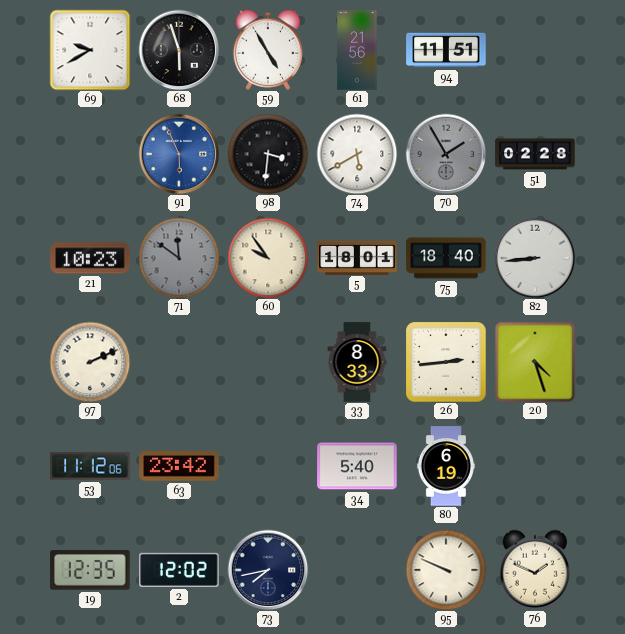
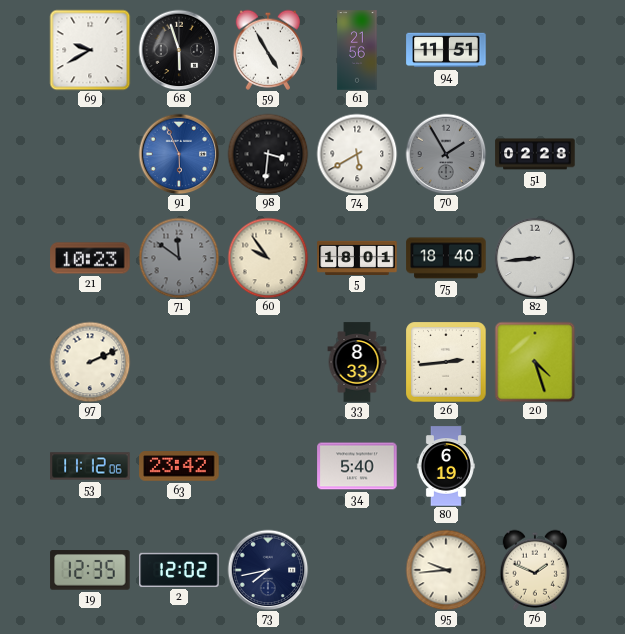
95: 9:49 -> 9:44 (446, 570)
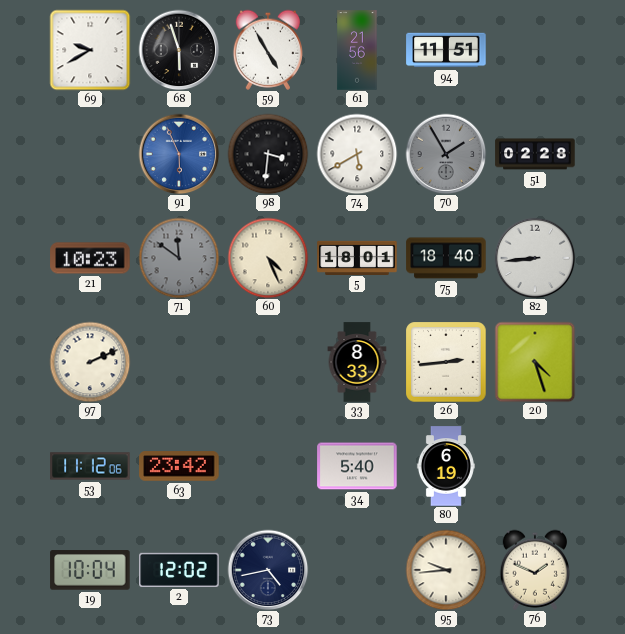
60: 9:54 -> 4:26 (268, 258)
19: 12:35 -> 10:04 (90, 570)
73: 7:43 -> 4:43 (268, 570)
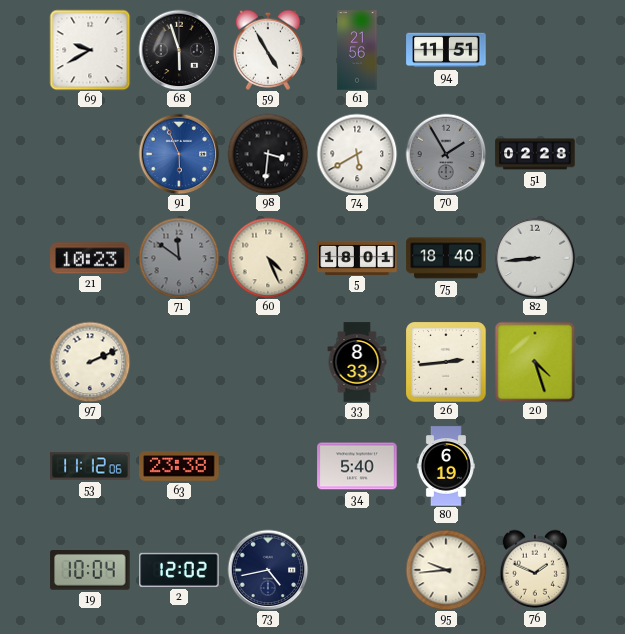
63: 23:42 -> 23:38 (179, 466)
